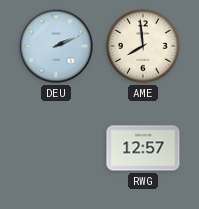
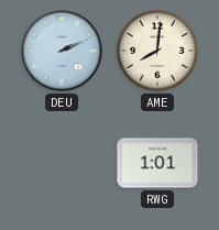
AME: 7:59 -> 8:01 (157, 51)
RWG: 12:57 -> 1:01 (157, 163)
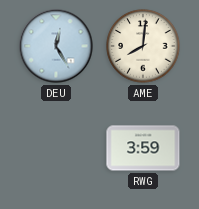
DEU: 2:11 -> 12:25 (56, 46)
RWG: 1:01 -> 3:59 (143, 148)
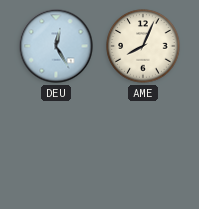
AME: 8:01 -> 8:04 (143, 46)
RWG: 3:59 -> none (143, 148)
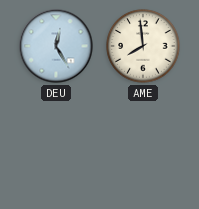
AME: 8:04 -> 7:59 (143, 46)
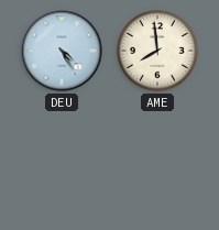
DEU: 12:25 -> 4:25 (62, 51)
